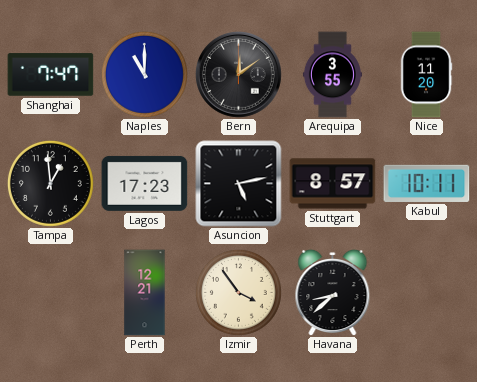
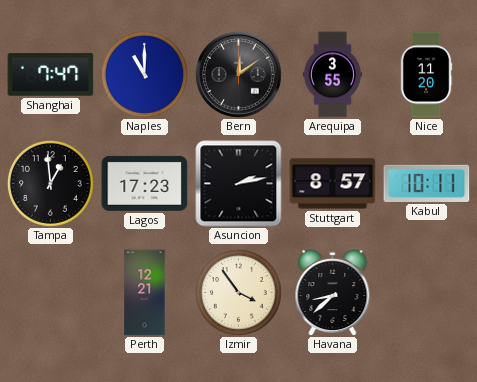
Asuncion: 5:13 -> 2:13 (239, 184)
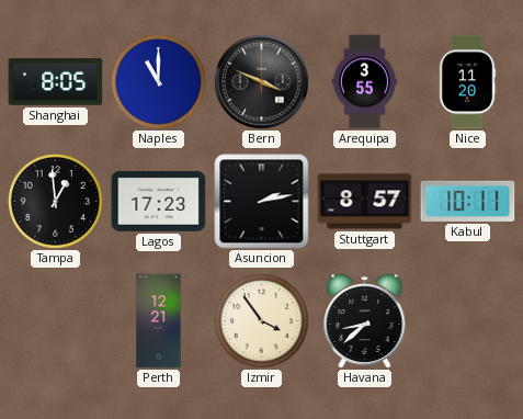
Shanghai: 7:47 -> 8:05 (56, 82)
Bern: 12:09 -> 3:49 (262, 82)
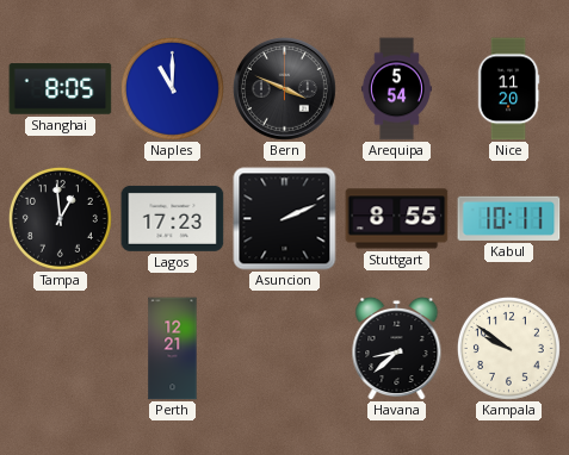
Arequipa: 3:55 -> 5:54 (396, 89)
Asuncion: 2:13 -> 2:11 (285, 219)
Stuttgart: 8:57 -> 8:55 (397, 219)
Izmir: 3:54 -> none (261, 320)
Kampala: none -> 9:51 (508, 348)
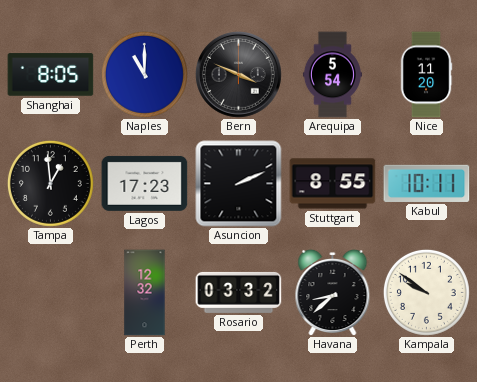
Perth: 12:21 -> 12:32 (145, 293)
Rosario: none -> 03:32 (239, 292)
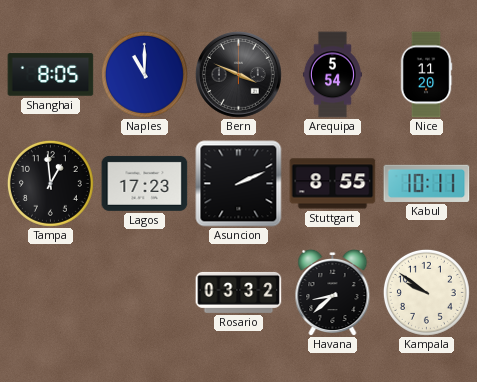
Perth: 12:32 -> none (145, 293)
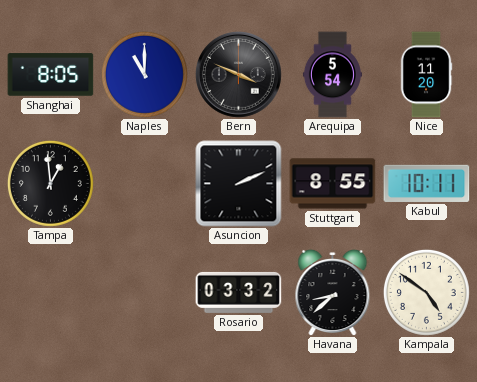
Lagos: 17:23 -> none (145, 183)
Kampala: 9:51 -> 4:51 (426, 292)
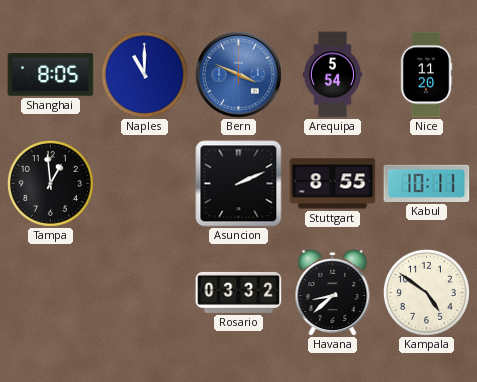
Bern dial: black -> blue (239, 75)
